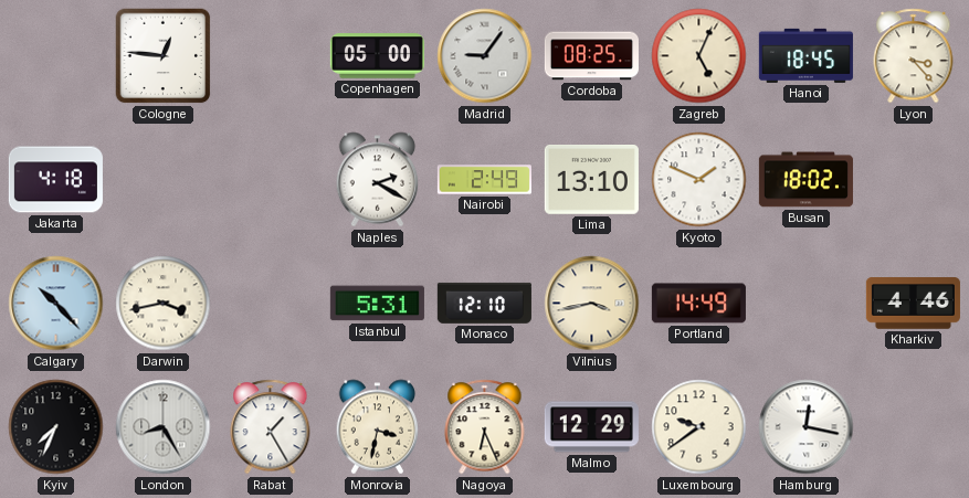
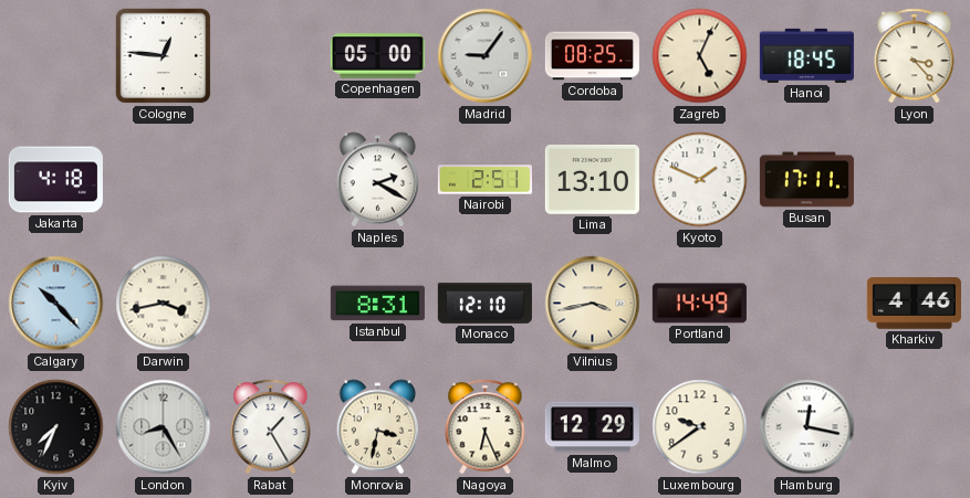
Nairobi: 2:49 -> 2:51 (484, 180)
Busan: 18:02 -> 17:11 (806, 180)
Istanbul: 5:31 -> 8:31 (377, 304)
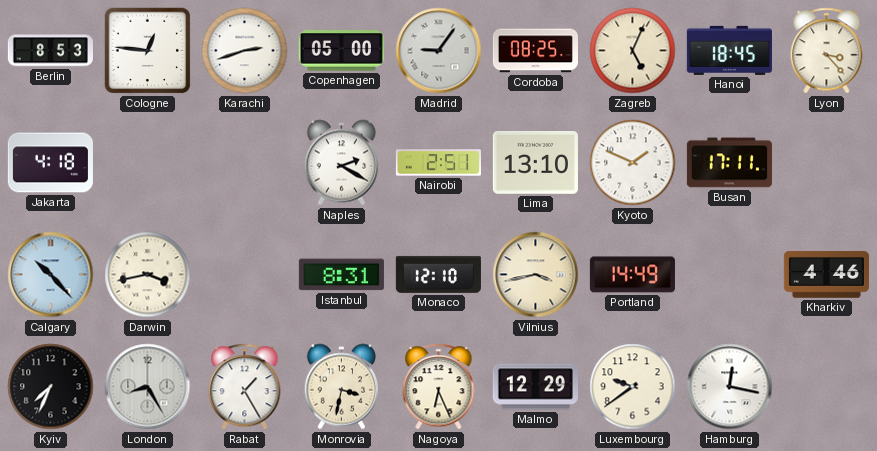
Berlin: none -> 8:53 (50, 51)
Karachi: none -> 2:42 (245, 51)
